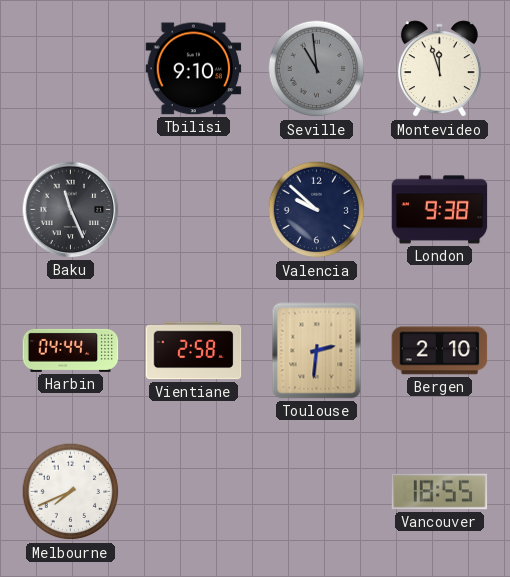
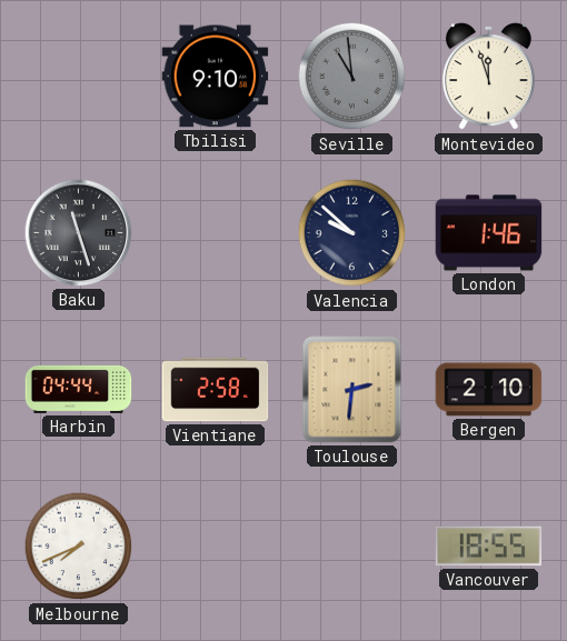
Baku: 11:26 -> 11:27 (79, 233)
London: 9:38 -> 1:46 (489, 233)
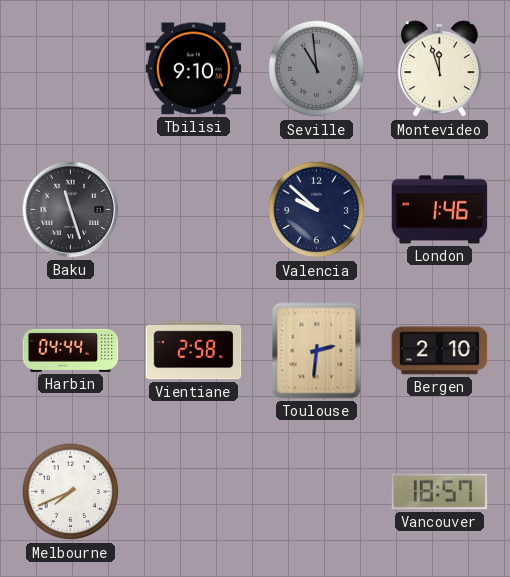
Vancouver: 18:55 -> 18:57 (440, 492)
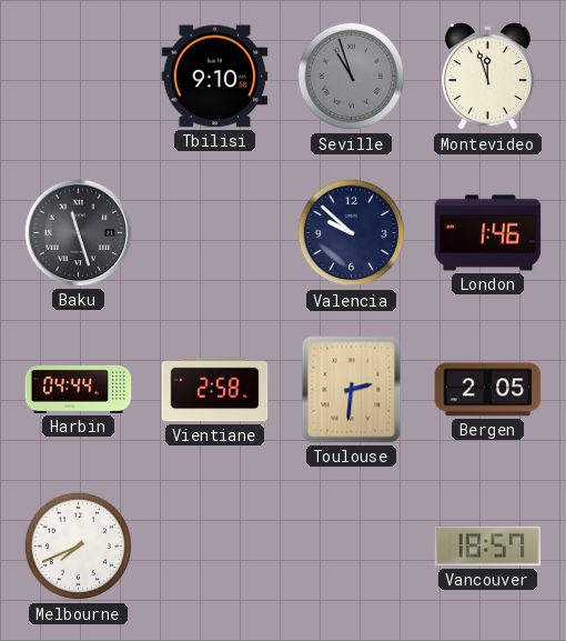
Seville: 10:59 -> 10:57 (352, 77)
Bergen: 2:10 -> 2:05 (488, 390)
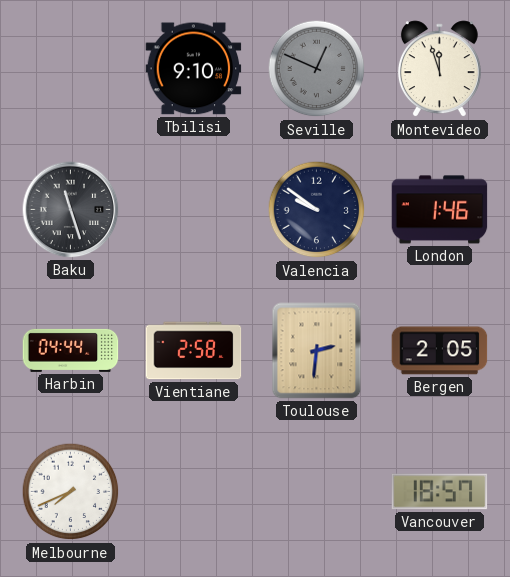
Seville: 10:57 -> 12:49 (317, 69)
Valencia: 9:52 -> 9:51 (317, 210)
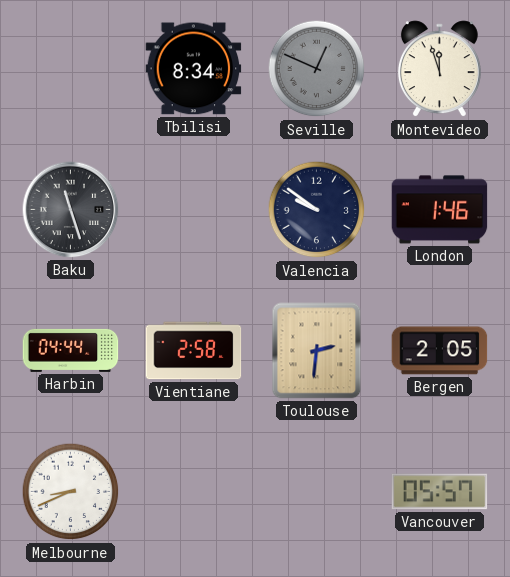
Tbilisi: 9:10 -> 8:34 (194, 69)
Melbourne: 7:41 -> 8:41 (71, 492)
Vancouver: 18:57 -> 05:57 (440, 492)
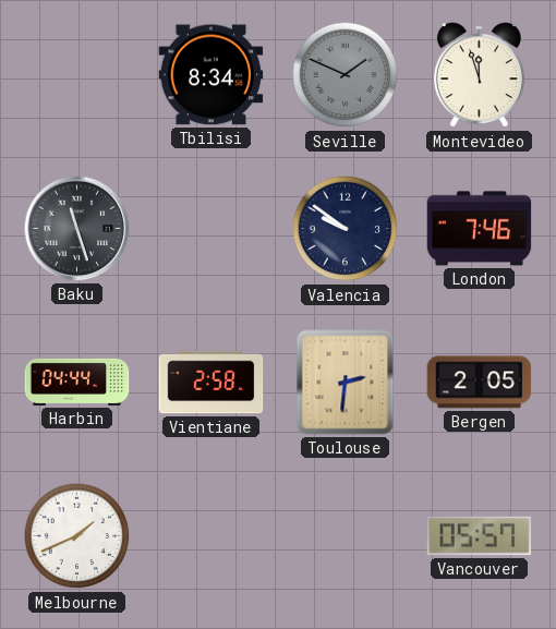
Seville: 12:49 -> 1:49 (346, 75)
London: 1:46 -> 7:46 (480, 229)
Melbourne: 8:41 -> 1:41 (77, 536)
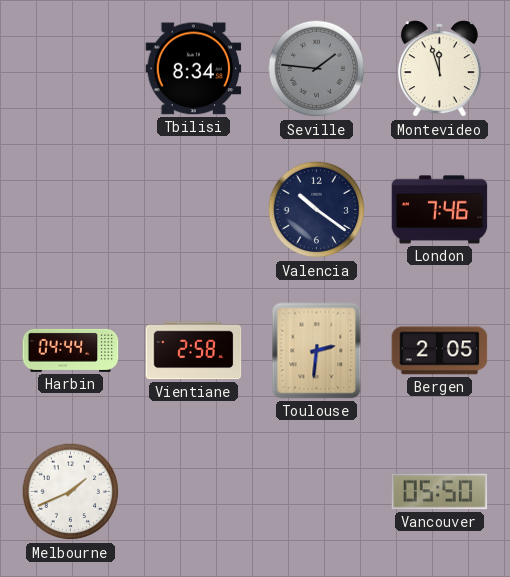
Seville: 1:49 -> 1:46 (317, 69)
Baku: 11:27 -> none (77, 229)
Valencia: 9:51 -> 10:21 (317, 210)
Vancouver: 05:57 -> 05:50 (440, 492)
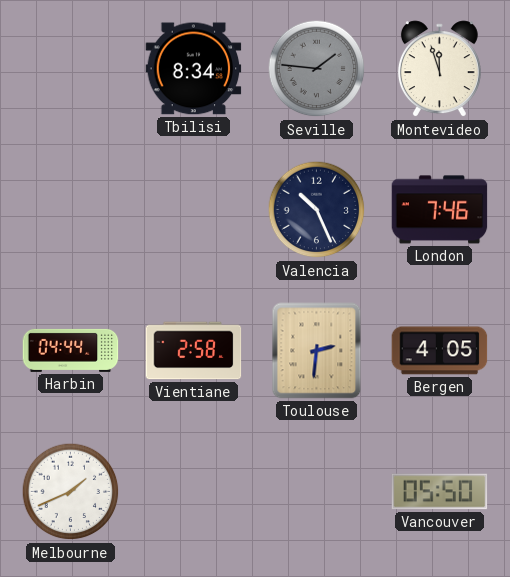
Valencia: 10:21 -> 10:26 (317, 210)
Bergen: 2:05 -> 4:05 (440, 351)
